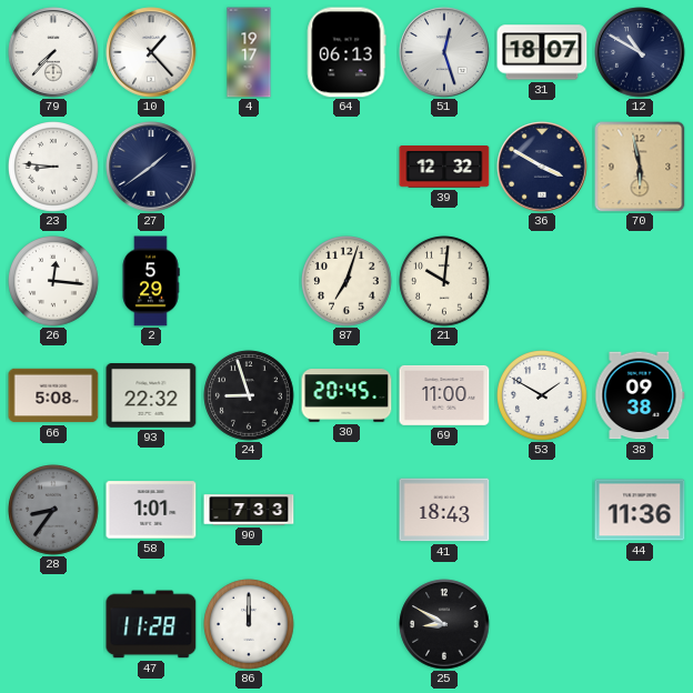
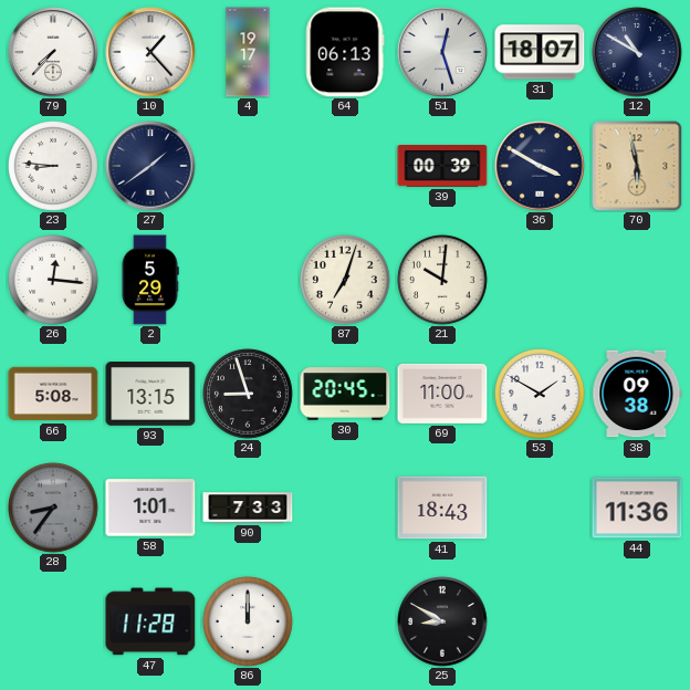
39: 12:32 -> 00:39 (442, 167)
93: 22:32 -> 13:15 (150, 395)
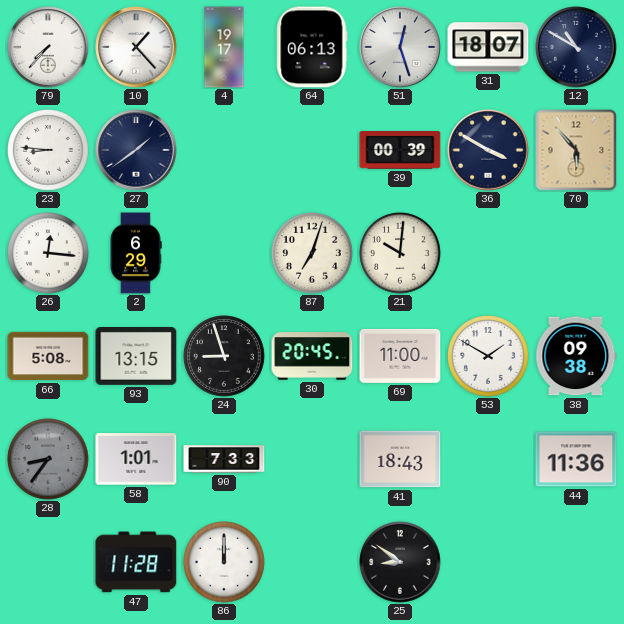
70: 5:58 -> 5:53 (576, 150)
2: 5:29 -> 6:29 (136, 253)
25: 8:50 -> 8:51 (400, 562)
